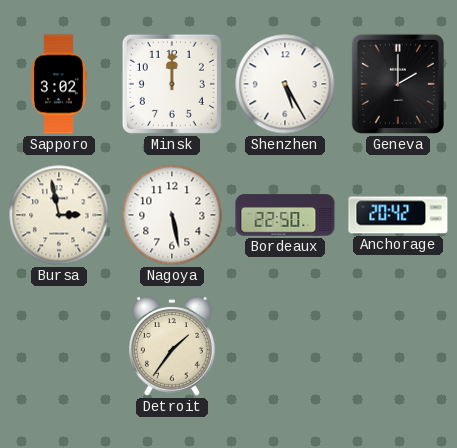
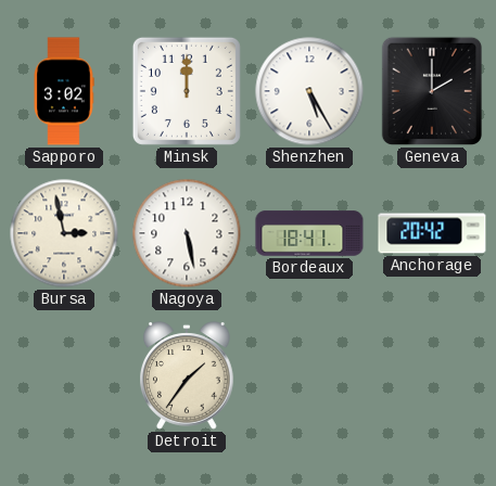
Bordeaux: 22:50 -> 18:41 (309, 233)
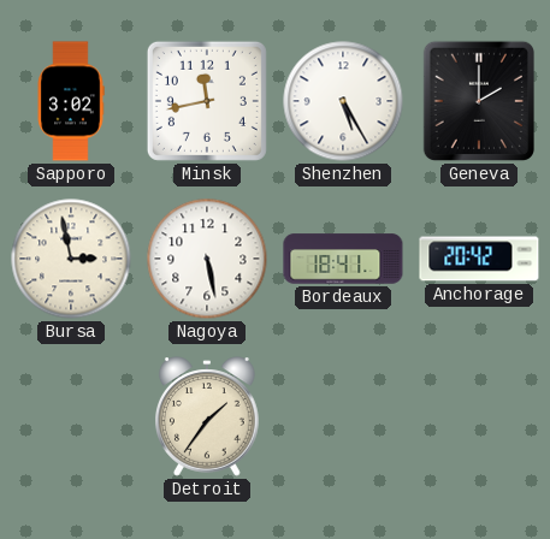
Minsk: 12:00 -> 11:43 (207, 101)
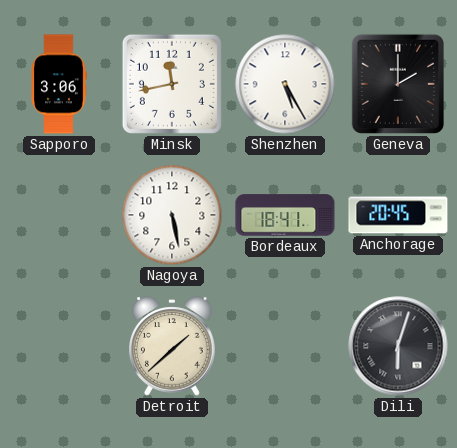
Sapporo: 3:02 -> 3:06 (59, 84)
Bursa: 2:58 -> none (71, 259)
Anchorage: 20:42 -> 20:45 (398, 215)
Detroit: 1:36 -> 1:38 (173, 346)
Dili: none -> 6:03 (398, 346)
